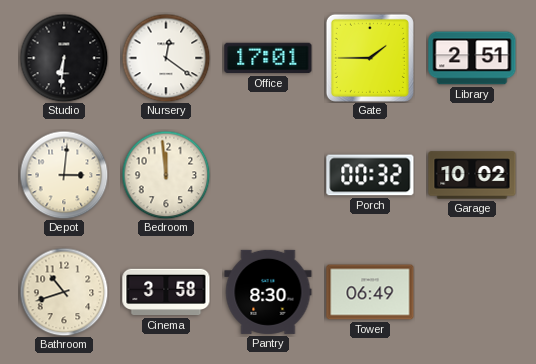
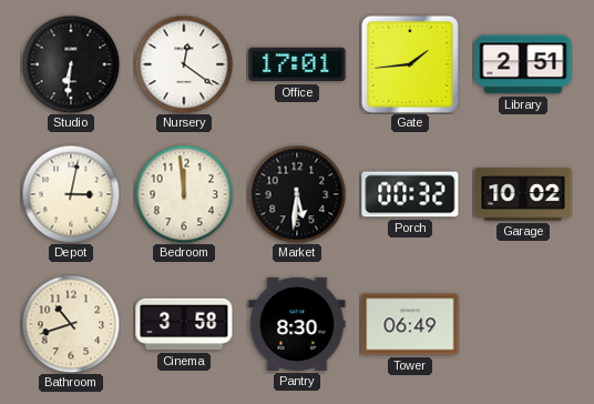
Gate: 1:45 -> 1:44 (410, 64)
Depot: 3:01 -> 3:02 (71, 194)
Market: none -> 5:31 (297, 194)
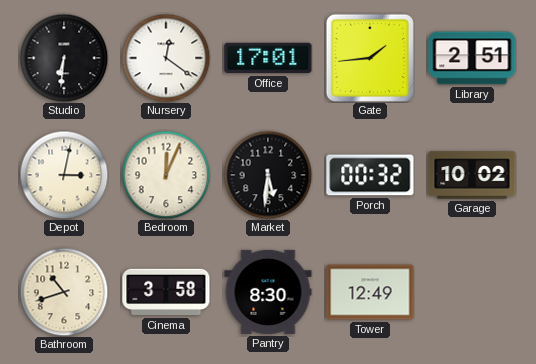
Bedroom: 11:59 -> 12:04 (166, 175)
Tower: 06:49 -> 12:49 (370, 292)
